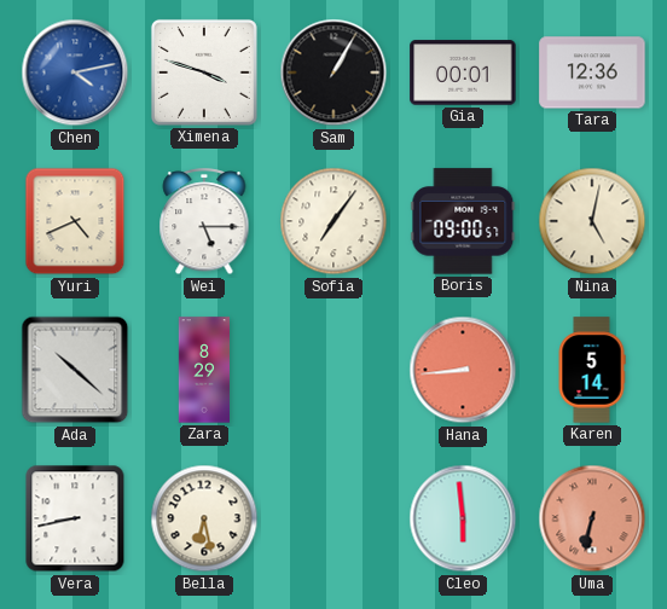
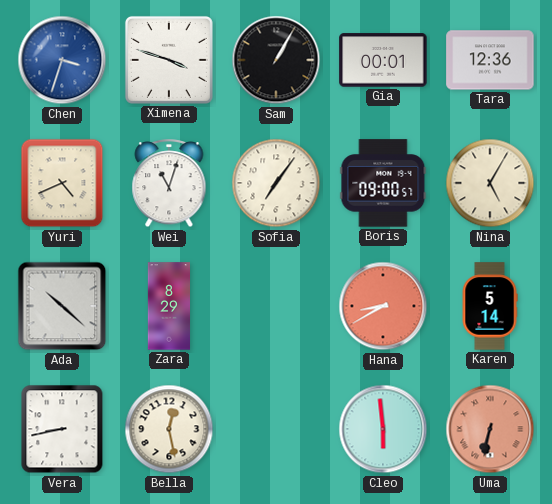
Chen: 4:13 -> 3:33 (62, 60)
Wei: 5:15 -> 11:03 (169, 184)
Nina: 5:02 -> 5:05 (490, 183)
Hana: 8:44 -> 8:40 (383, 306)
Bella: 6:28 -> 12:28 (169, 429)
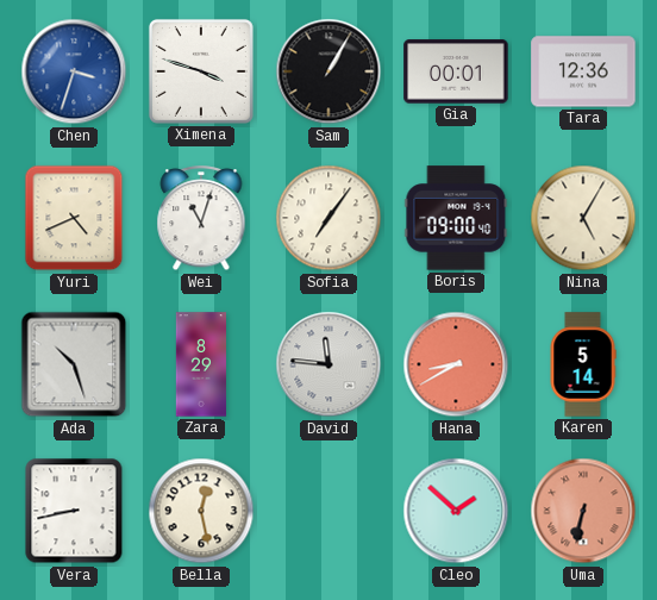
Boris: 09:00:57 -> 09:00:40 (456, 218)
Ada: 10:22 -> 10:27 (74, 364)
David: none -> 11:46 (328, 364)
Cleo: 5:59 -> 1:52 (456, 511)
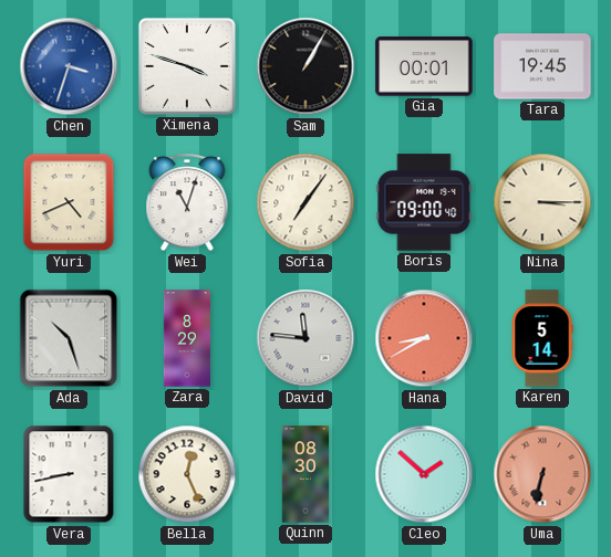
Tara: 12:36 -> 19:45 (542, 66)
Nina: 5:05 -> 3:15 (542, 202)
Bella: 12:28 -> 12:26 (187, 474)
Quinn: none -> 08:30 (305, 474)
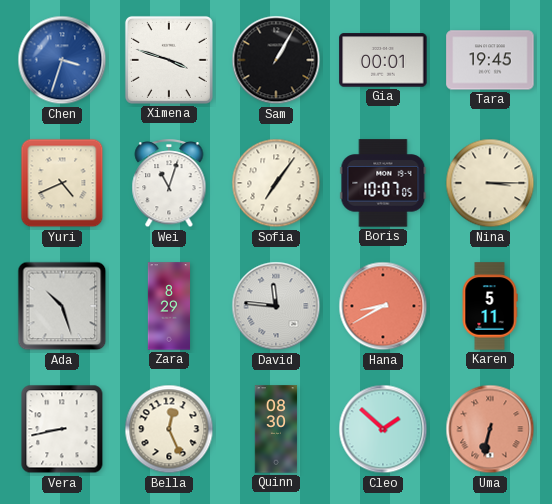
Boris: 09:00 -> 10:07 (383, 183)
Karen: 5:14 -> 5:11 (490, 306)
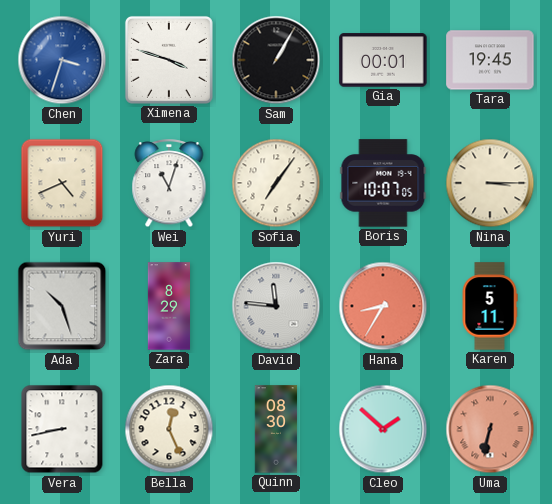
Hana: 8:40 -> 8:35 (383, 306)
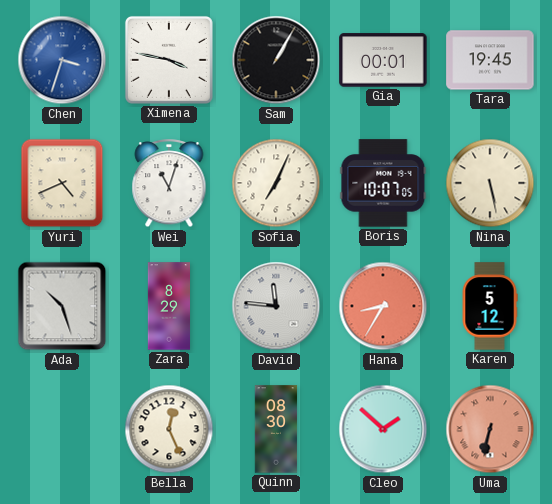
Ximena: 3:48 -> 3:47 (169, 60)
Sofia: 7:06 -> 7:04 (276, 183)
Nina: 3:15 -> 5:28 (490, 183)
Karen: 5:11 -> 5:12 (490, 306)
Vera: 8:43 -> none (62, 429)
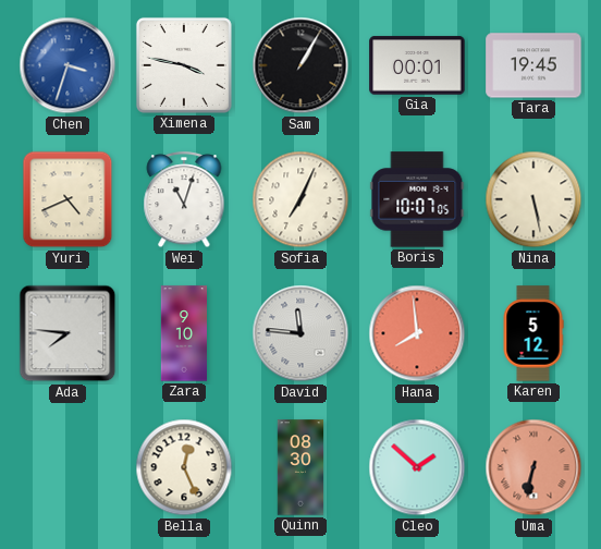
Ada: 10:27 -> 7:46 (68, 333)
Zara: 8:29 -> 9:10 (183, 333)
Hana: 8:35 -> 7:59 (417, 333)
